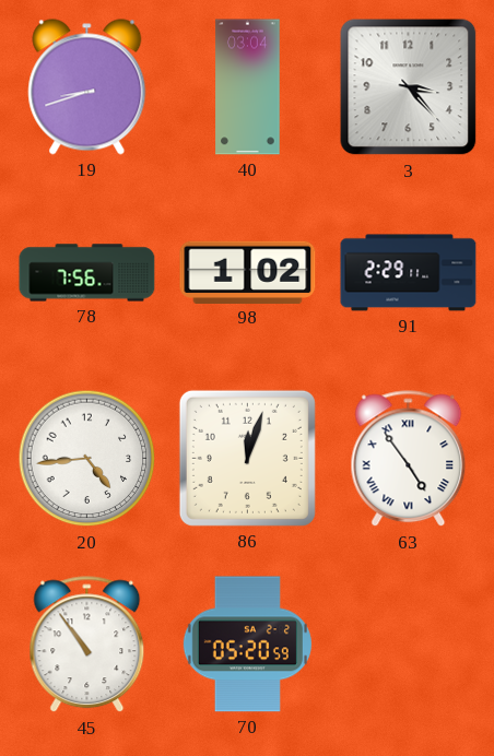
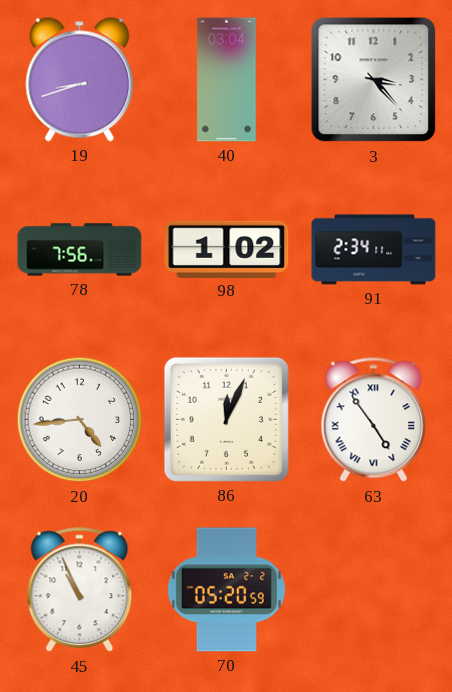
91: 2:29 -> 2:34 (374, 250)
86: 12:03 -> 12:04 (226, 419)
45: 10:54 -> 10:56 (80, 590)
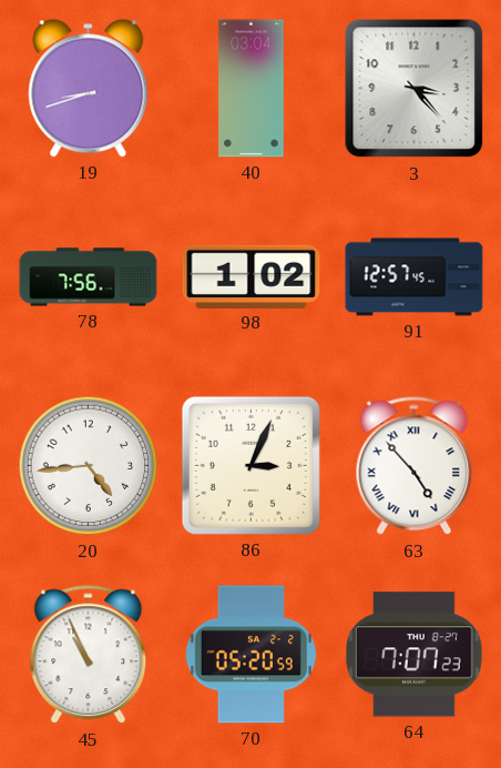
91: 2:34 -> 12:57 (415, 277)
86: 12:04 -> 3:04 (250, 465)
63: 4:54 -> 4:53 (415, 466)
64: none -> 7:07 (413, 655)
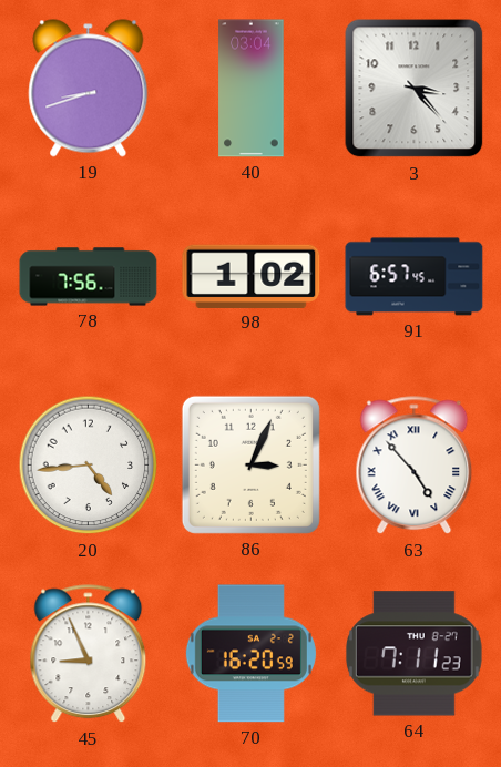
91: 12:57 -> 6:57 (415, 277)
45: 10:56 -> 8:56 (89, 654)
70: 05:20 -> 16:20 (250, 654)
64: 7:07 -> 7:11 (413, 654)
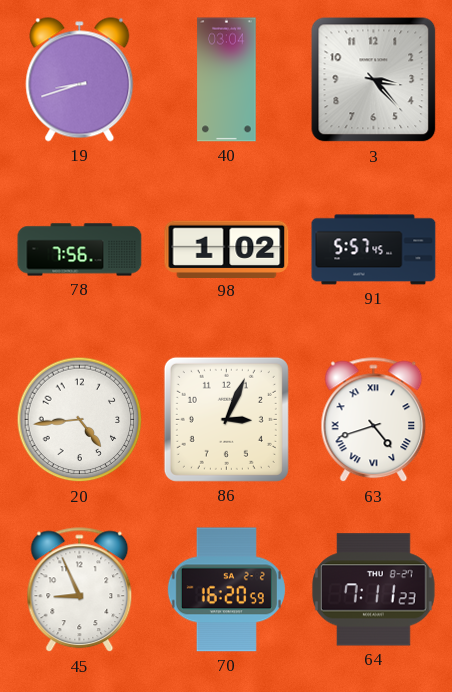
91: 6:57 -> 5:57 (374, 250)
63: 4:53 -> 4:42 (374, 420)
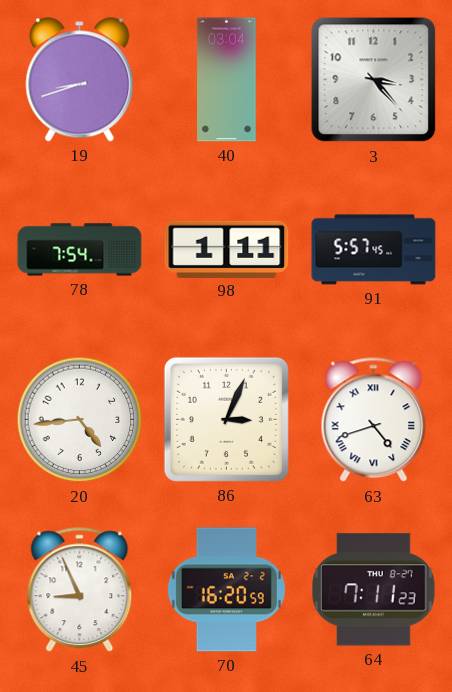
78: 7:56 -> 7:54 (80, 250)
98: 1:02 -> 1:11 (227, 249)
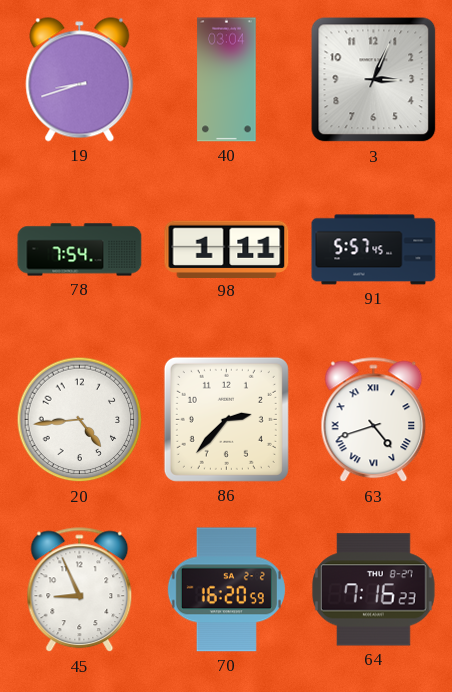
3: 3:23 -> 3:04 (374, 80)
86: 3:04 -> 2:37 (226, 419)
64: 7:11 -> 7:16 (373, 590)
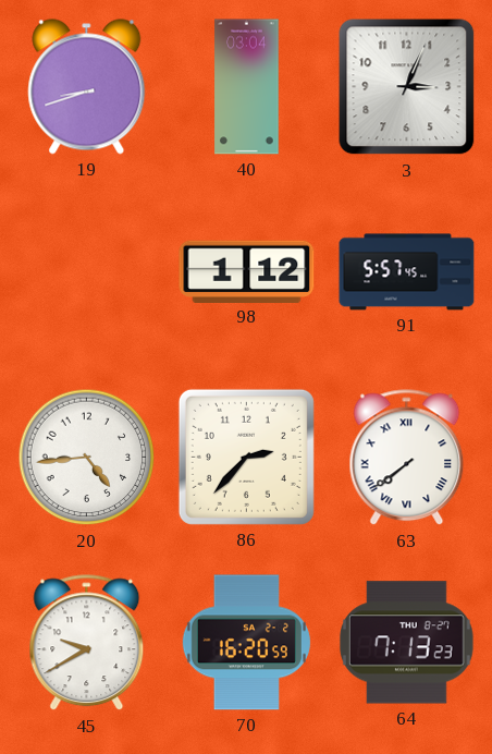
78: 7:54 -> none (80, 250)
98: 1:11 -> 1:12 (247, 271)
63: 4:42 -> 7:39 (407, 458)
45: 8:56 -> 9:40 (87, 643)
64: 7:16 -> 7:13 (406, 643)
